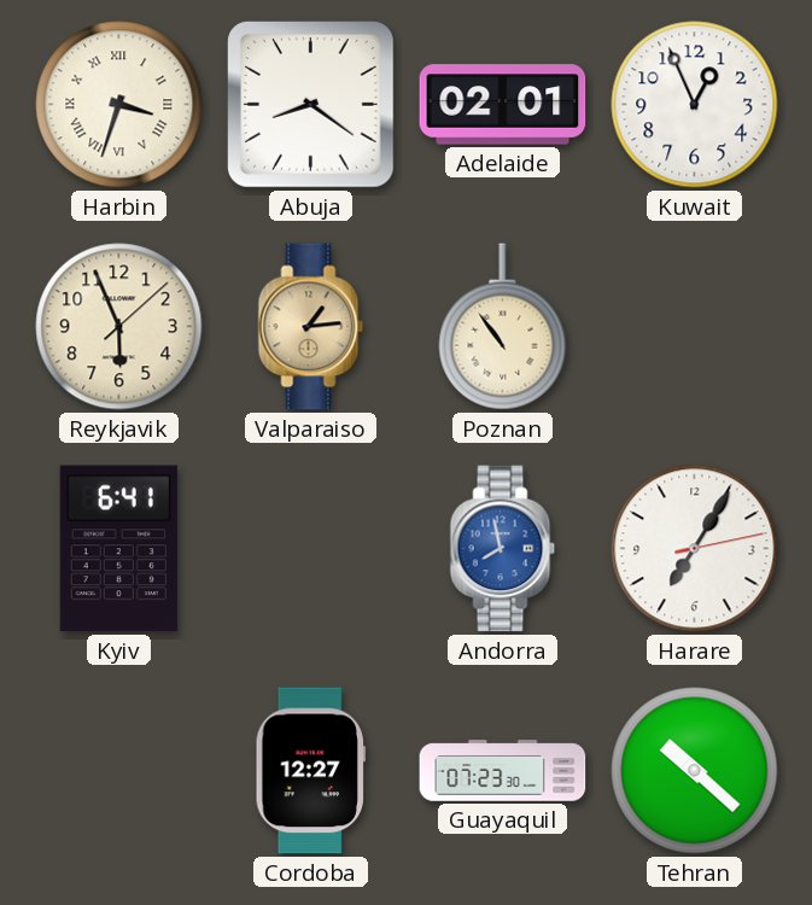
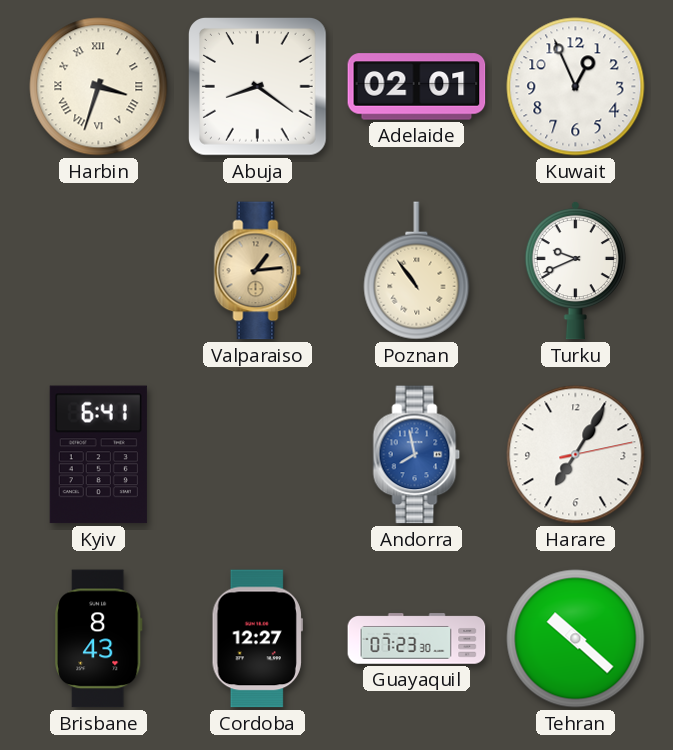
Reykjavik: 5:56 -> none (119, 327)
Turku: none -> 9:41 (575, 270)
Brisbane: none -> 8:43 (99, 639)
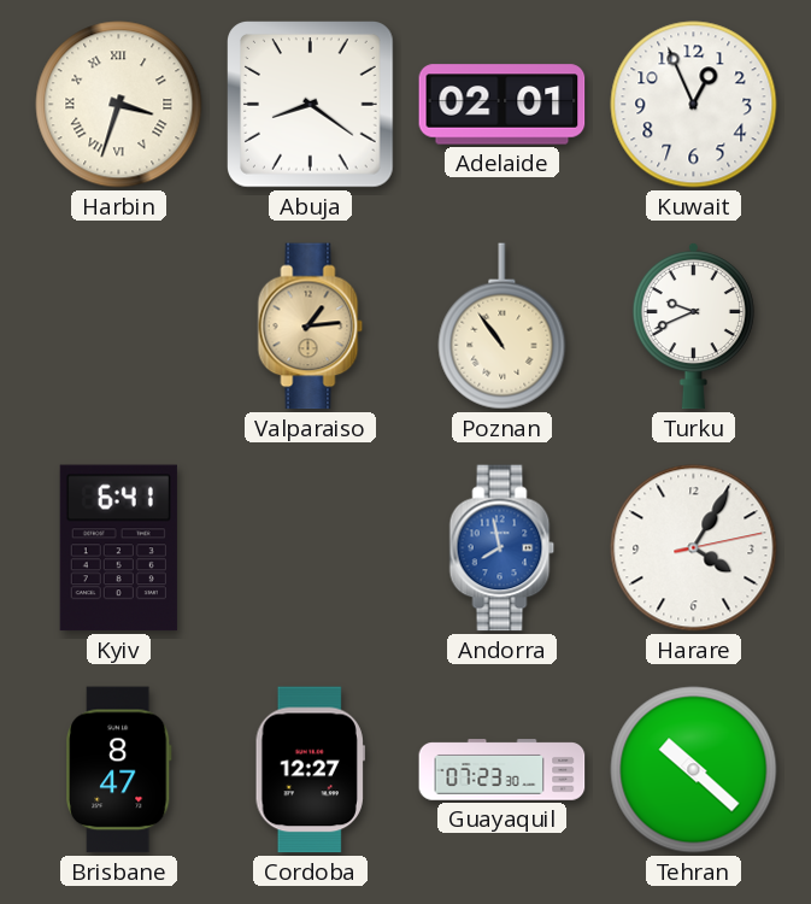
Harare: 7:05 -> 4:05 (694, 548)
Brisbane: 8:43 -> 8:47 (119, 770)
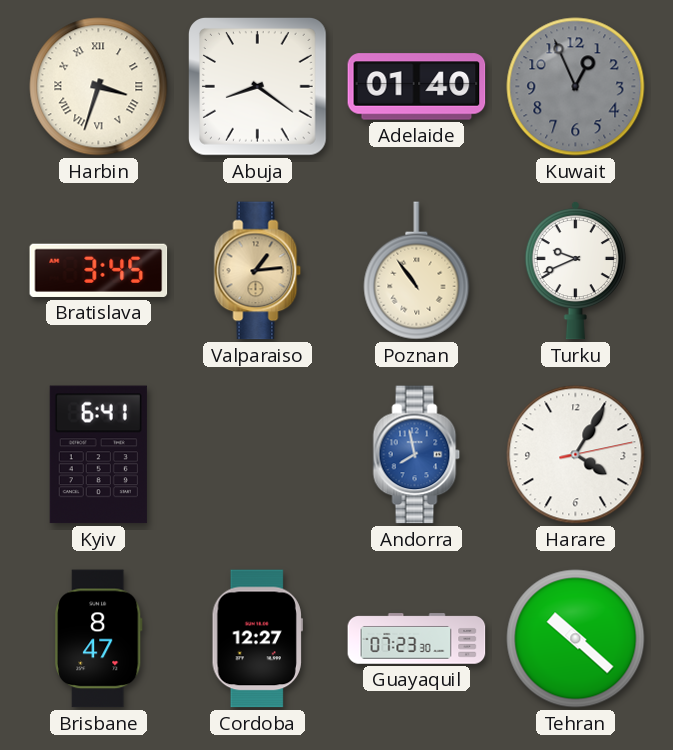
Adelaide: 02:01 -> 01:40 (417, 87)
Kuwait dial: white -> grey (576, 87)
Bratislava: none -> 3:45 (99, 270)
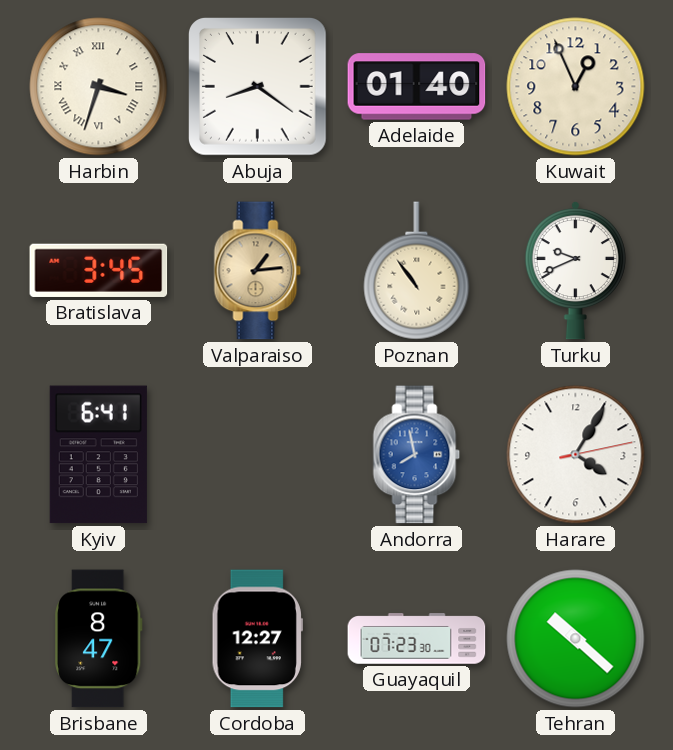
Kuwait dial: grey -> cream (576, 87)
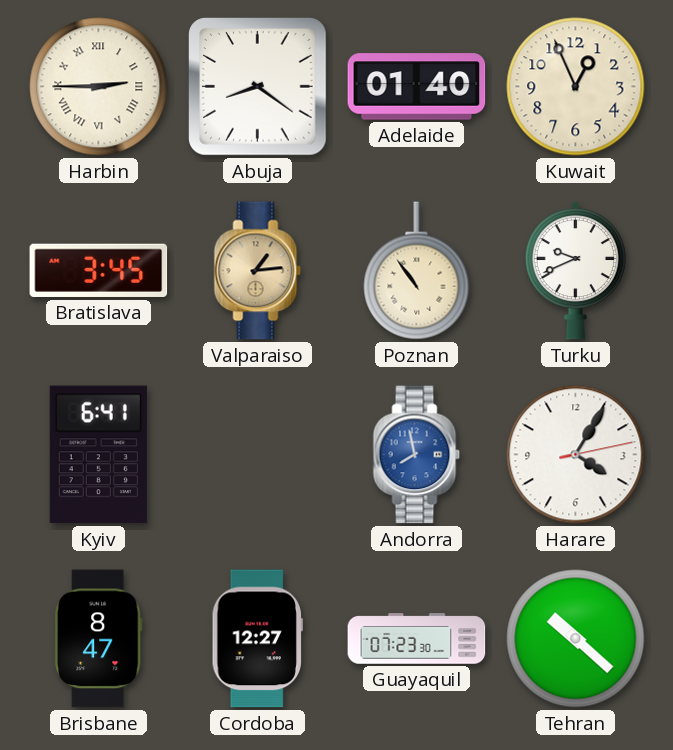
Harbin: 3:33 -> 2:45 (99, 87)
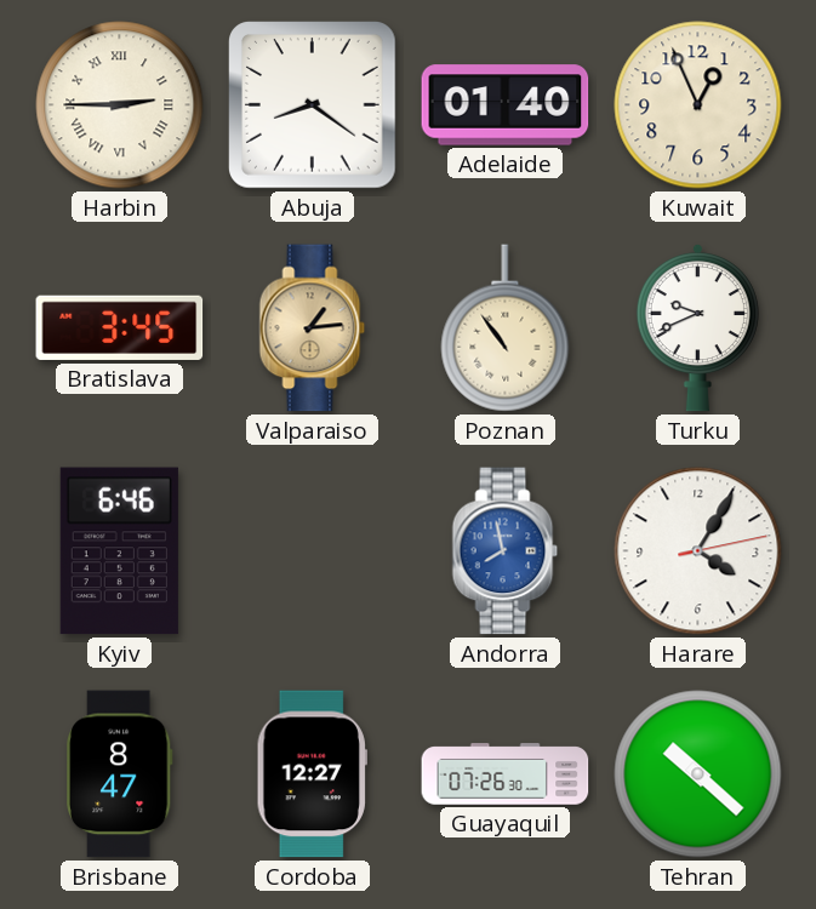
Kyiv: 6:41 -> 6:46 (119, 551)
Guayaquil: 07:23 -> 07:26 (506, 774)
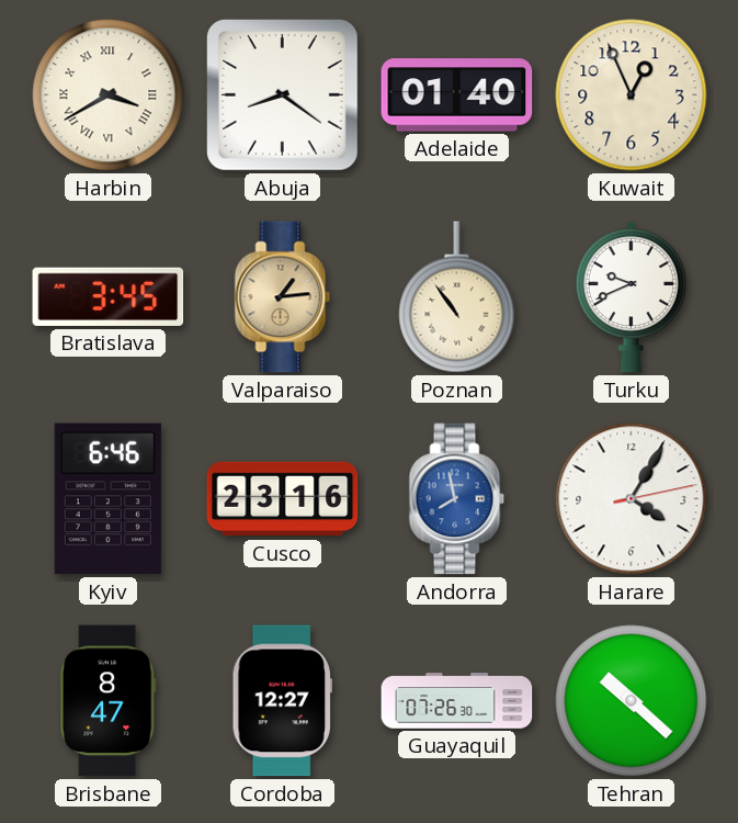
Harbin: 2:45 -> 3:40 (109, 95)
Cusco: none -> 23:16 (283, 499)
